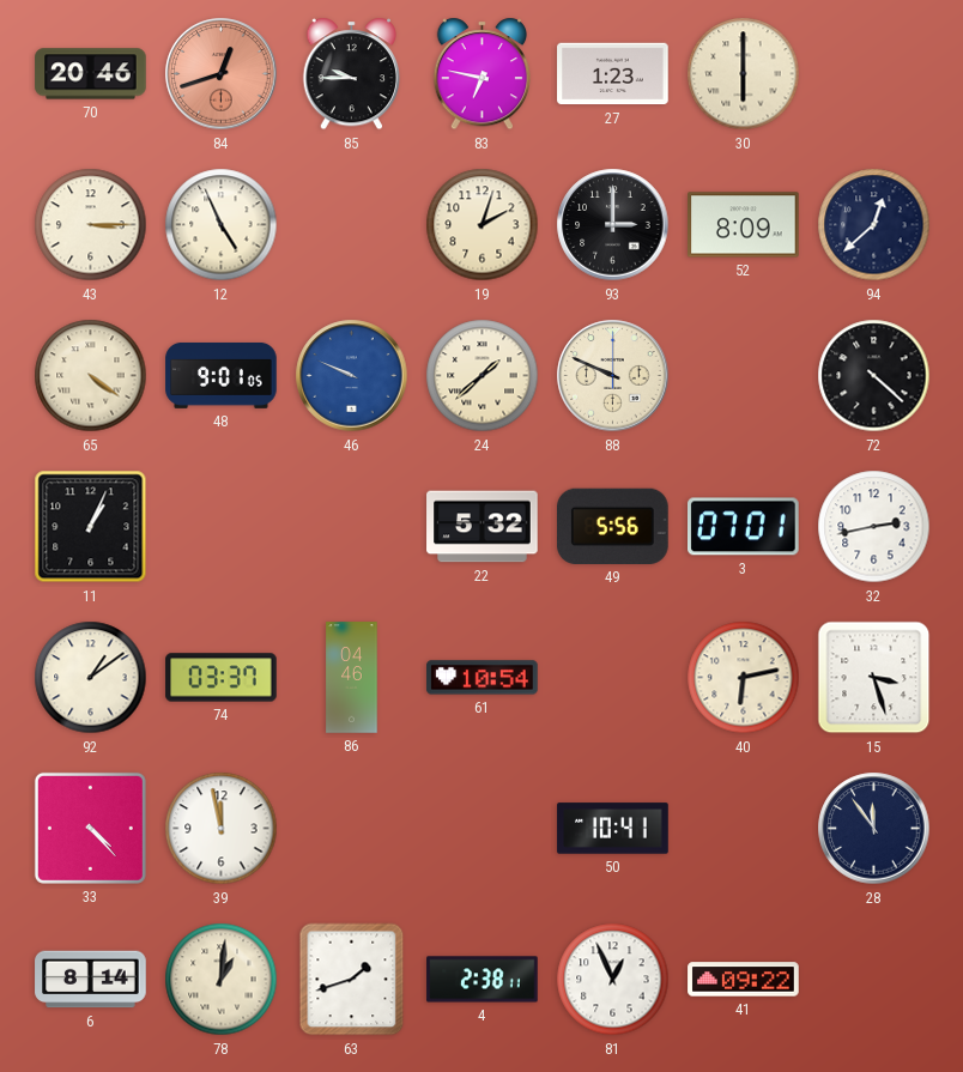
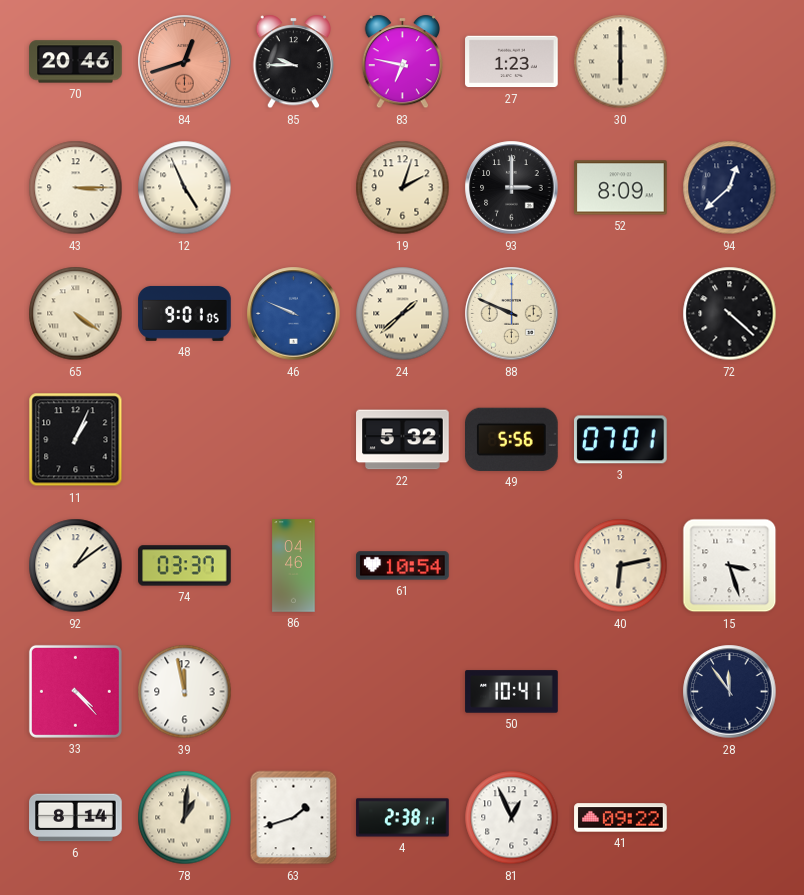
32: 2:43 -> none (874, 527)
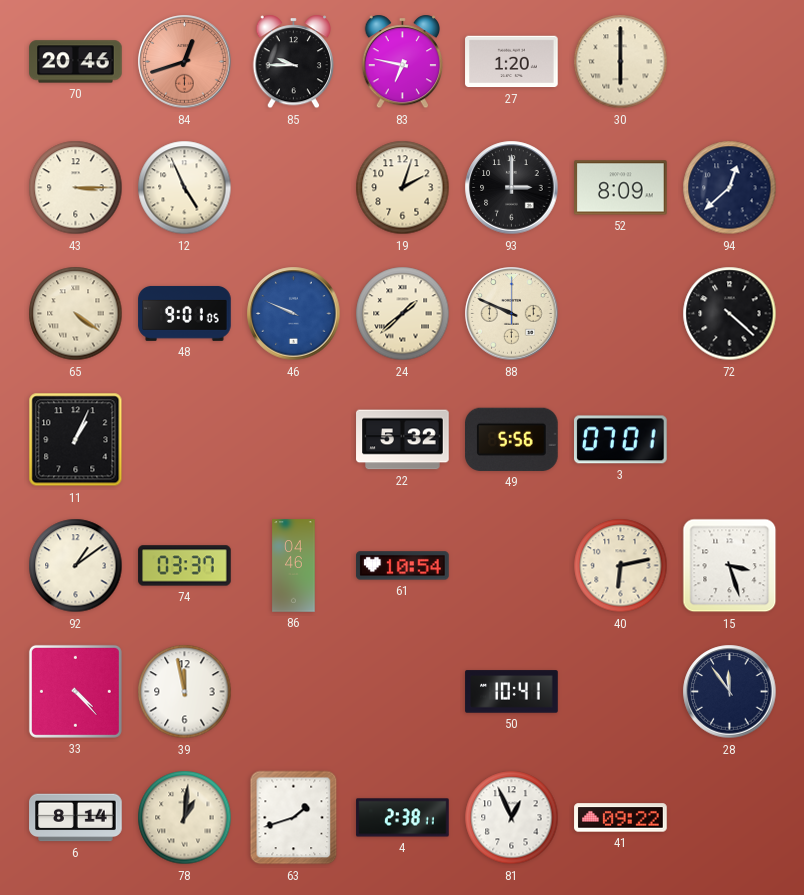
27: 1:23 -> 1:20 (512, 62)
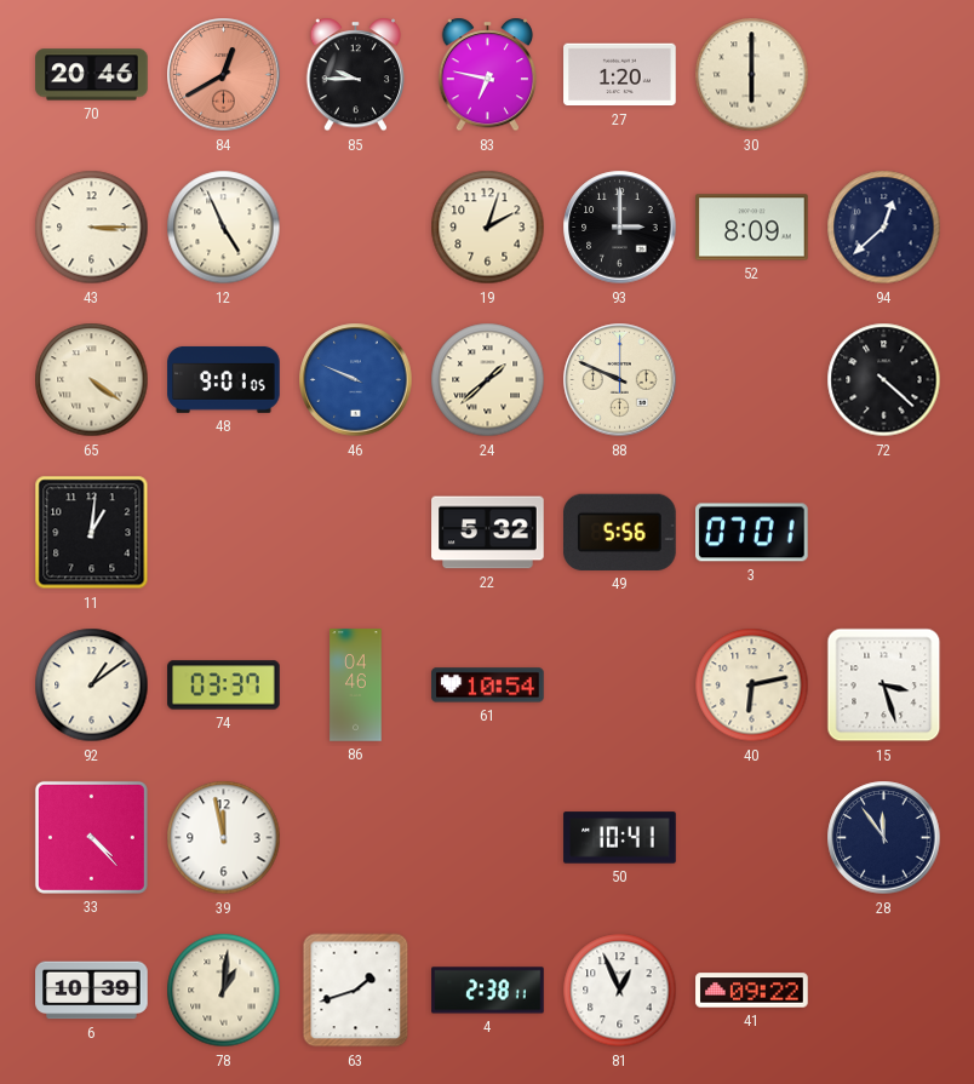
84: 12:42 -> 12:40 (224, 75)
11: 1:04 -> 1:01 (92, 533)
6: 8:14 -> 10:39 (92, 991)
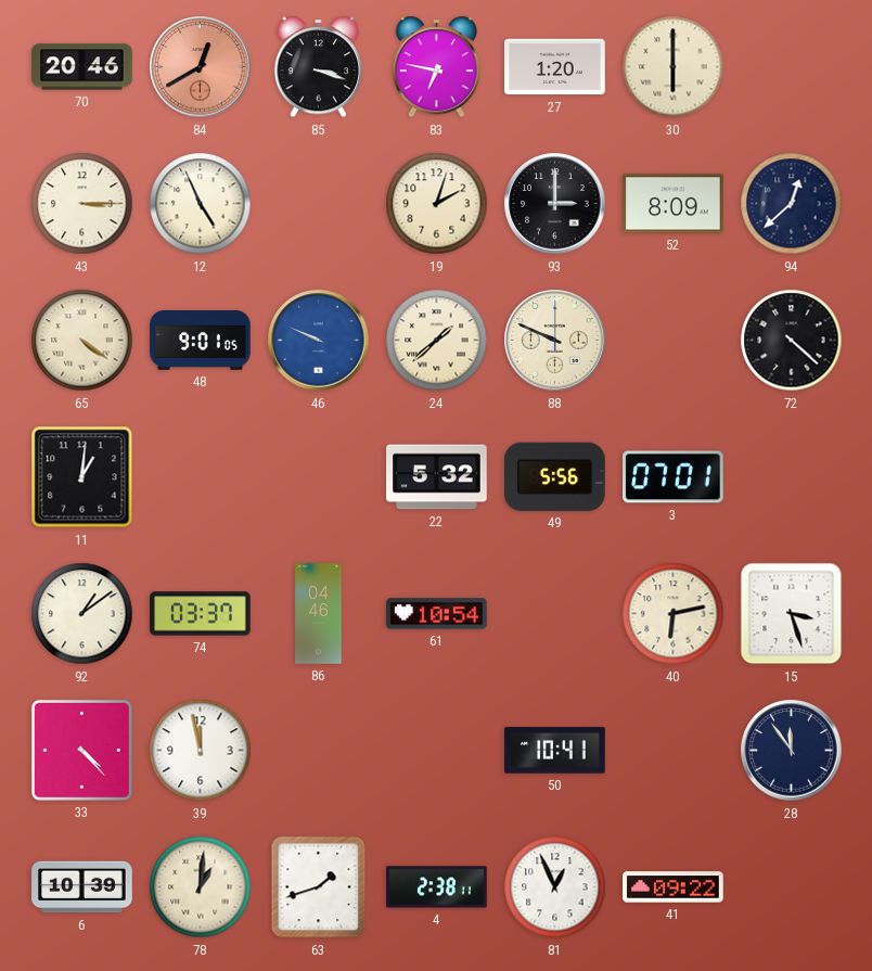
85: 9:45 -> 3:18 (319, 67)
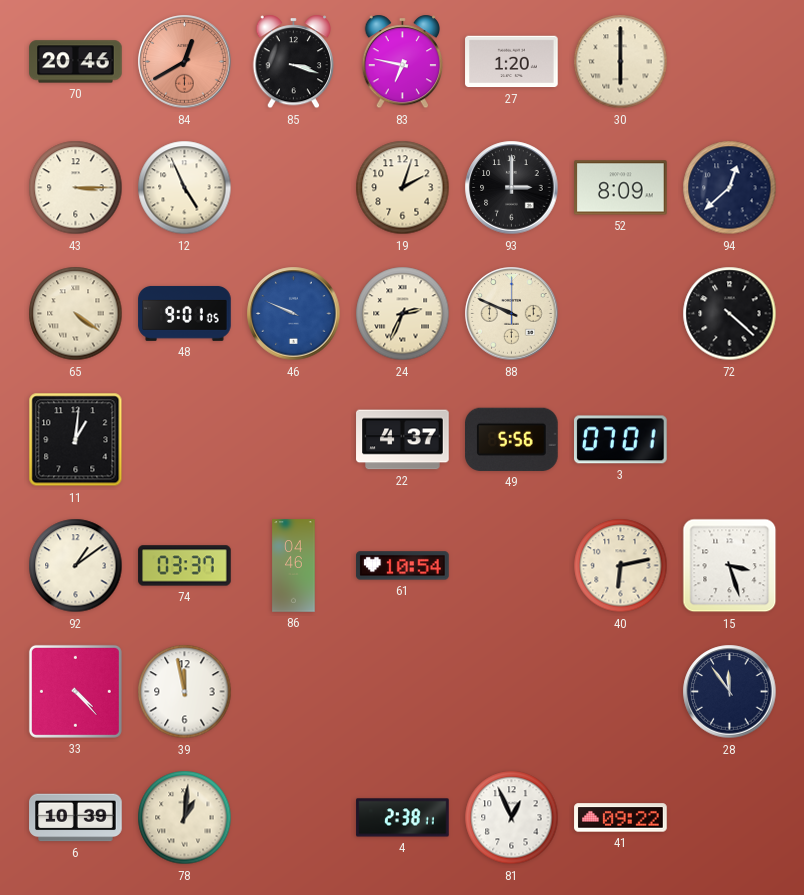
24: 1:38 -> 2:34 (403, 314)
22: 5:32 -> 4:37 (403, 440)
50: 10:41 -> none (555, 751)
63: 1:42 -> none (319, 887)
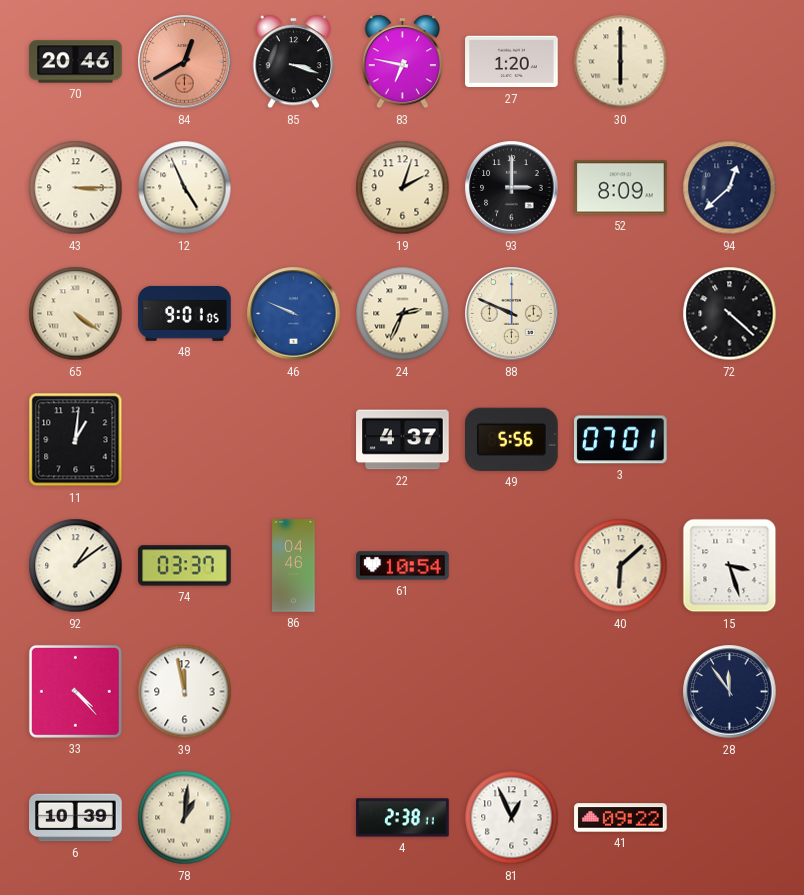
40: 6:13 -> 6:08 (621, 566)
